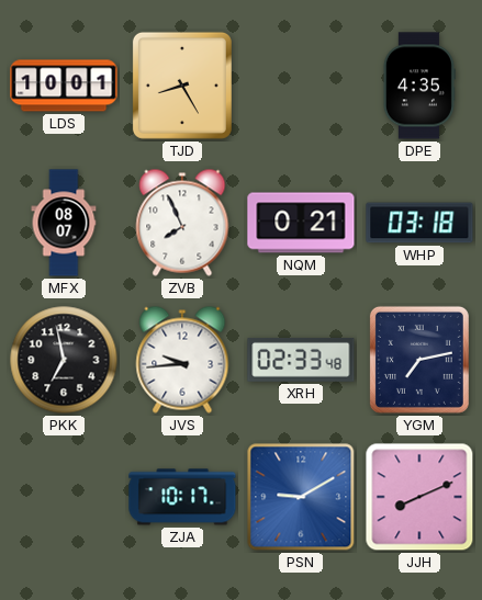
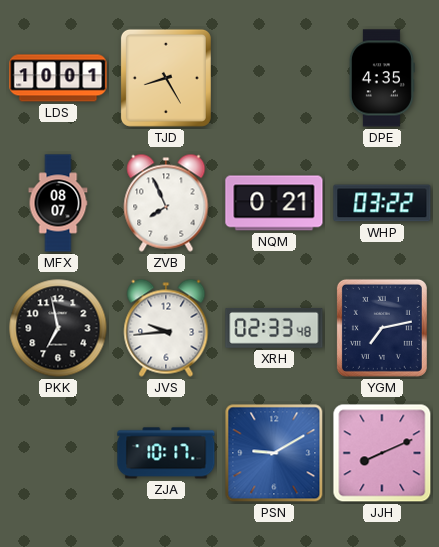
WHP: 03:18 -> 03:22 (382, 203)
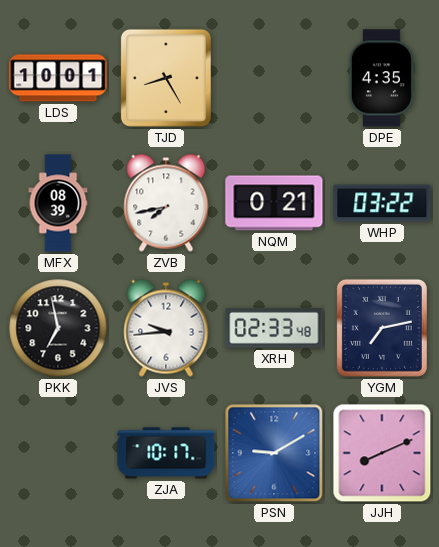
MFX: 08:07 -> 08:39 (58, 203)
ZVB: 7:56 -> 7:43 (166, 203)
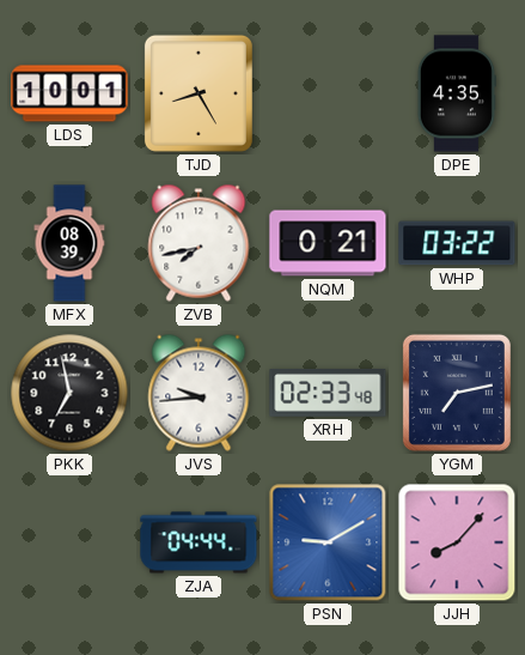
ZJA: 10:17 -> 04:44 (199, 542)
JJH: 8:11 -> 8:07 (457, 542)
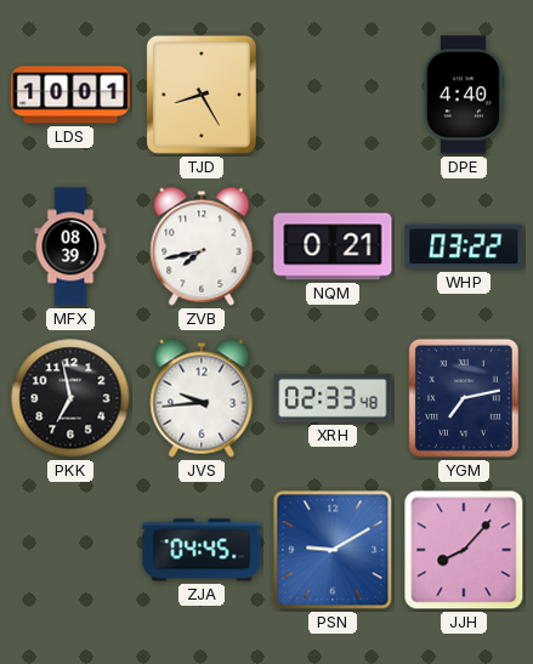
DPE: 4:35 -> 4:40 (464, 95)
ZJA: 04:44 -> 04:45 (202, 550)
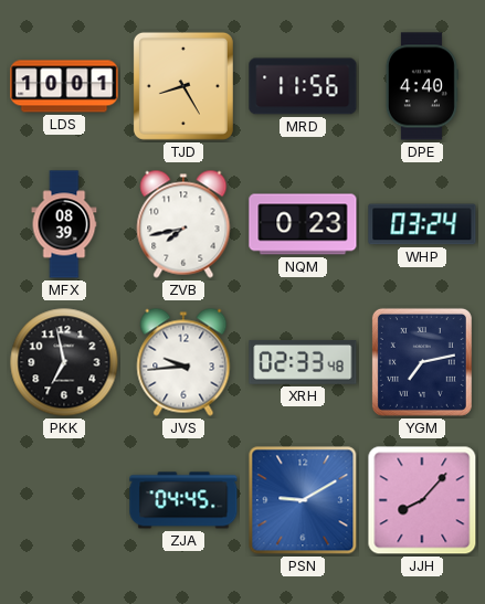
MRD: none -> 11:56 (303, 86)
NQM: 0:21 -> 0:23 (303, 224)
WHP: 03:22 -> 03:24 (422, 224)
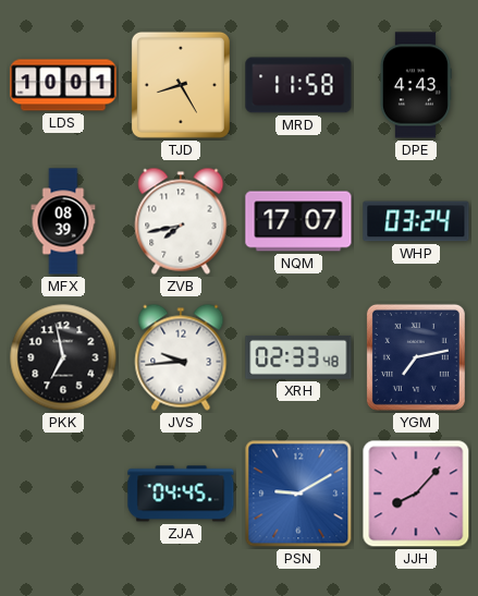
MRD: 11:56 -> 11:58 (298, 85)
DPE: 4:40 -> 4:43 (416, 85)
NQM: 0:23 -> 17:07 (298, 221)
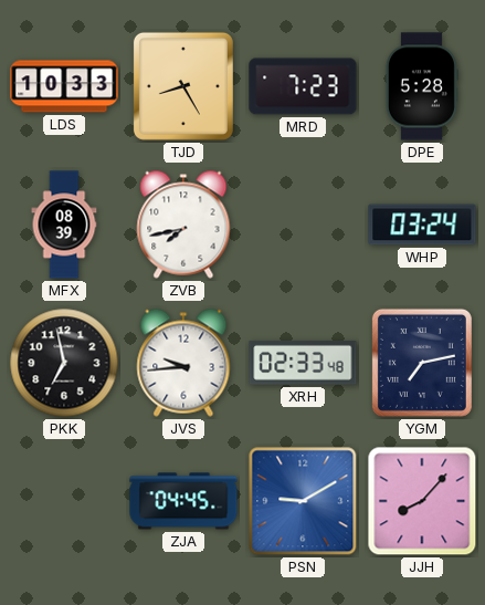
LDS: 10:01 -> 10:33 (64, 86)
MRD: 11:58 -> 7:23 (303, 86)
DPE: 4:43 -> 5:28 (422, 86)
NQM: 17:07 -> none (298, 221)
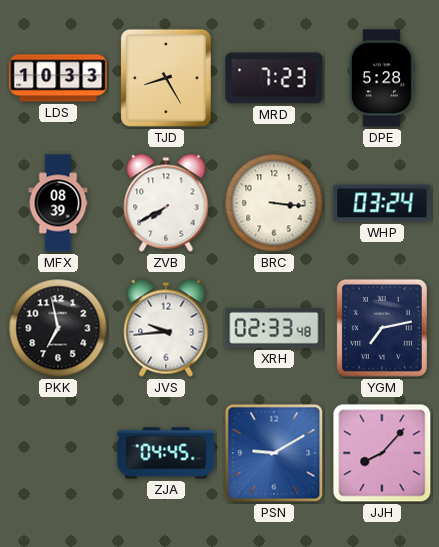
ZVB: 7:43 -> 7:40 (166, 203)
BRC: none -> 3:16 (274, 203)
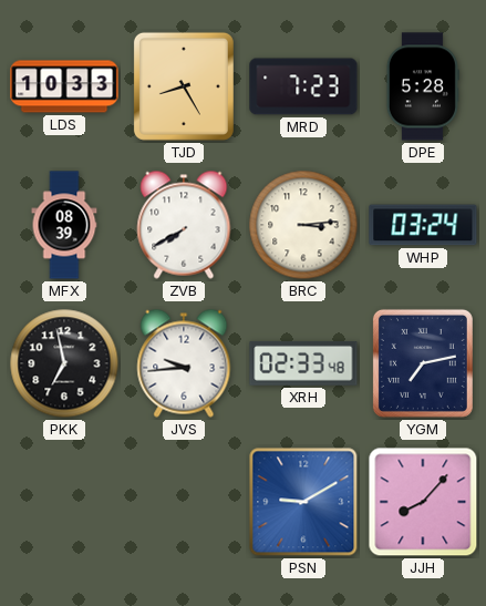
BRC: 3:16 -> 3:14 (303, 225)
ZJA: 04:45 -> none (166, 453)
